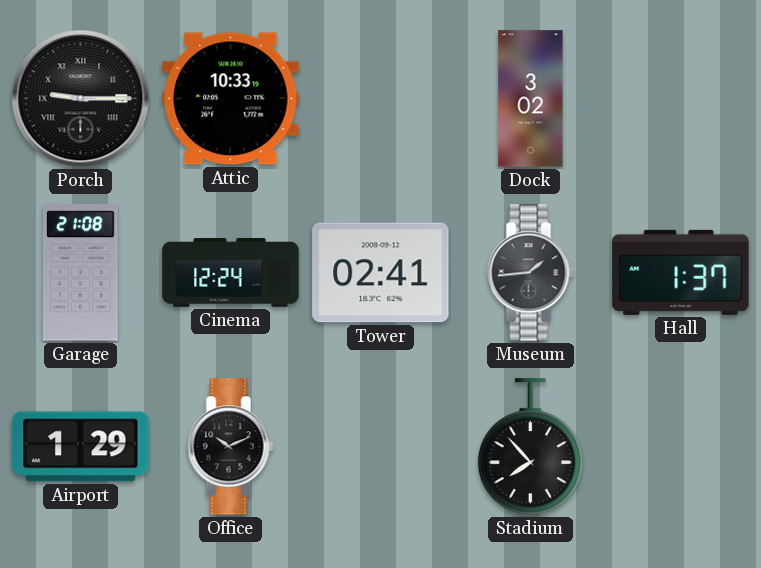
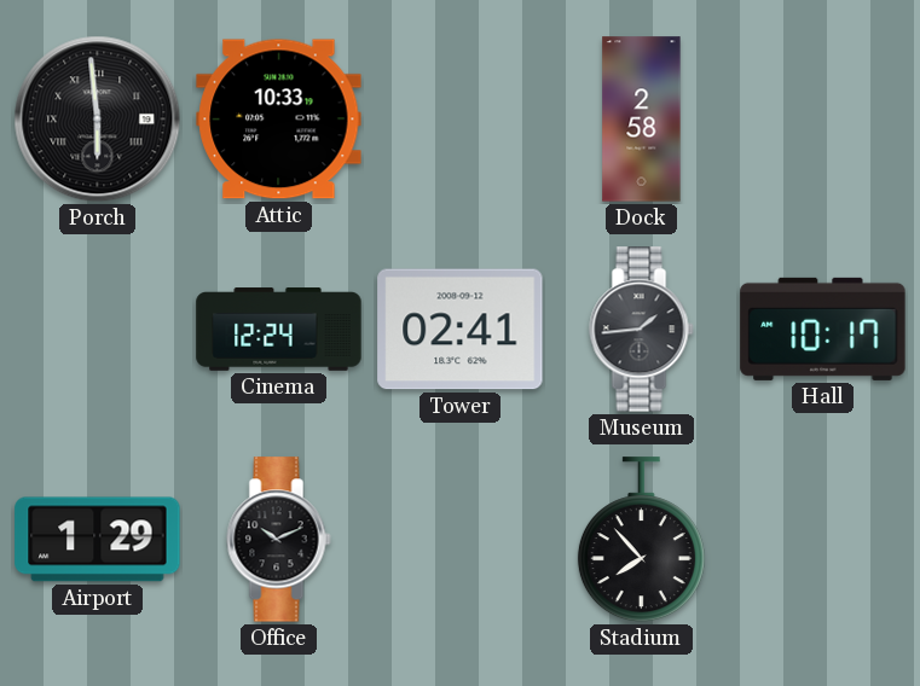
Porch: 9:15 -> 5:59 (98, 120)
Dock: 3:02 -> 2:58 (642, 120)
Garage: 21:08 -> none (81, 273)
Hall: 1:37 -> 10:17 (823, 329)
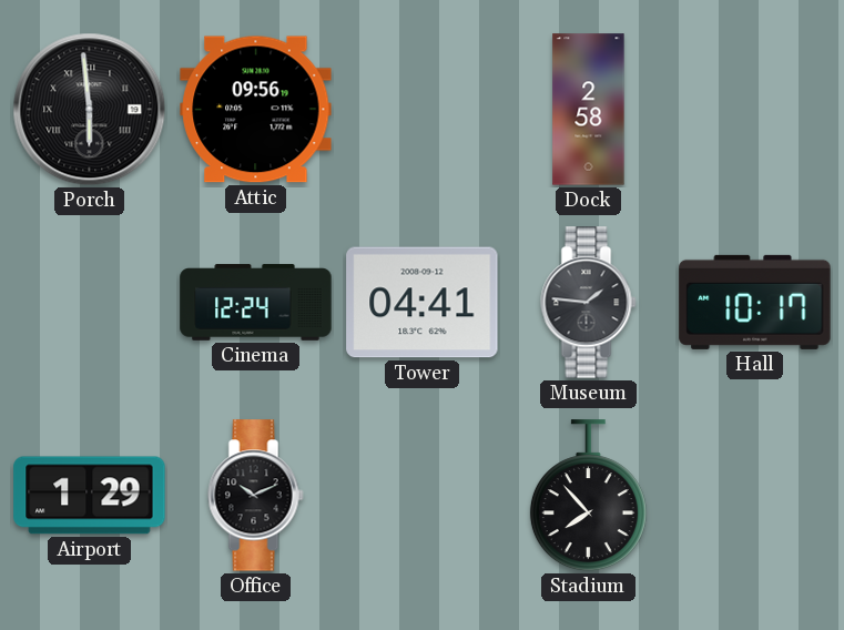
Attic: 10:33 -> 09:56 (256, 110)
Tower: 02:41 -> 04:41 (423, 303)
Museum: 1:44 -> 1:46 (589, 303)
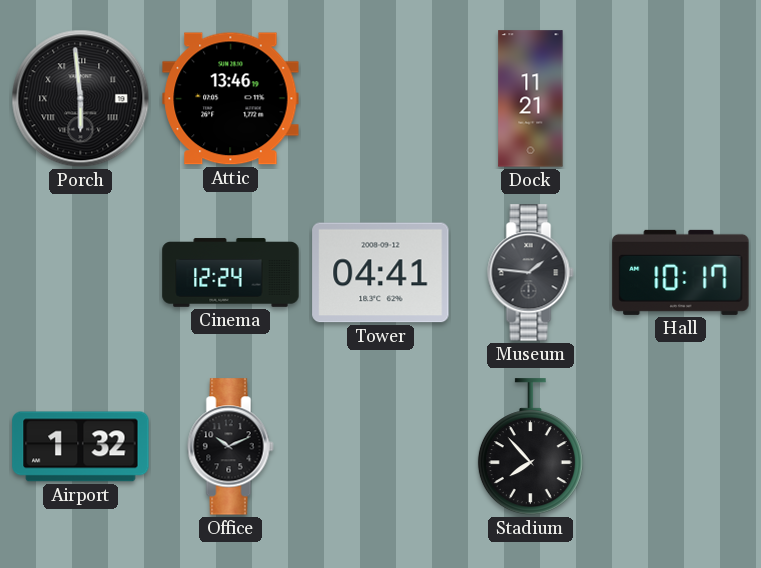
Attic: 09:56 -> 13:46 (231, 99)
Dock: 2:58 -> 11:21 (531, 99)
Airport: 1:29 -> 1:32 (81, 447)
